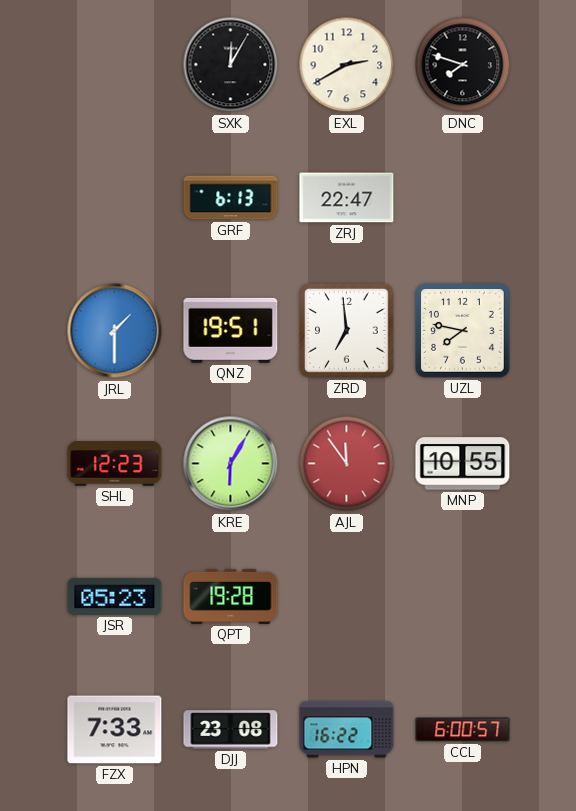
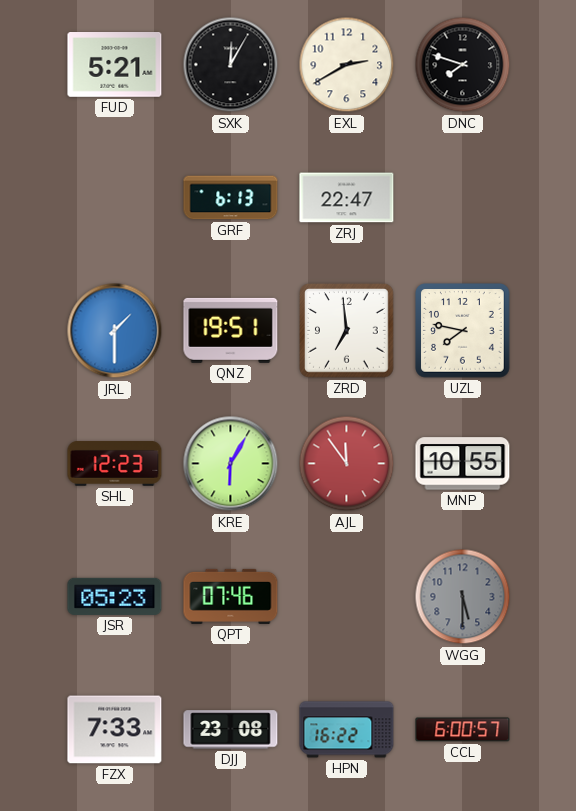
FUD: none -> 5:21 (115, 65)
QPT: 19:28 -> 07:46 (231, 596)
WGG: none -> 5:30 (463, 597)
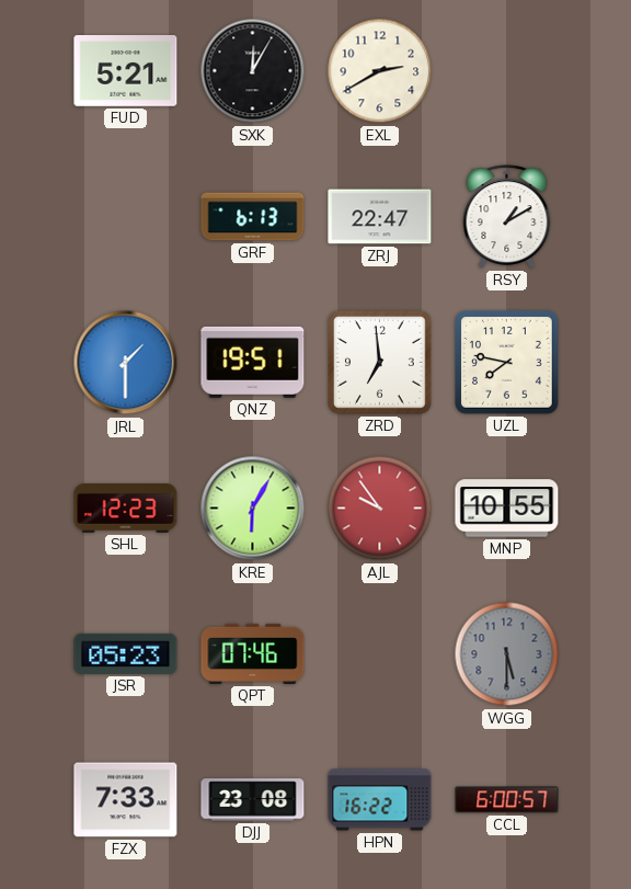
DNC: 7:48 -> none (463, 65)
RSY: none -> 1:10 (507, 217)
AJL: 11:54 -> 9:54 (380, 509)
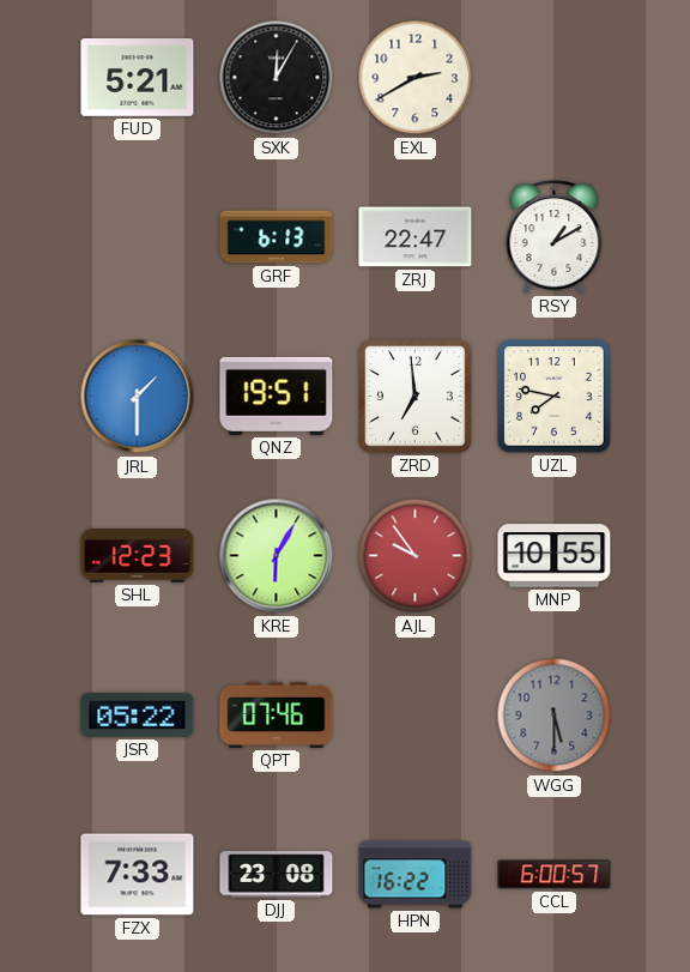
JSR: 05:23 -> 05:22 (138, 714)
